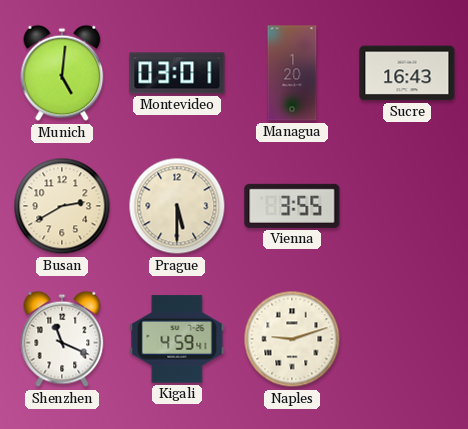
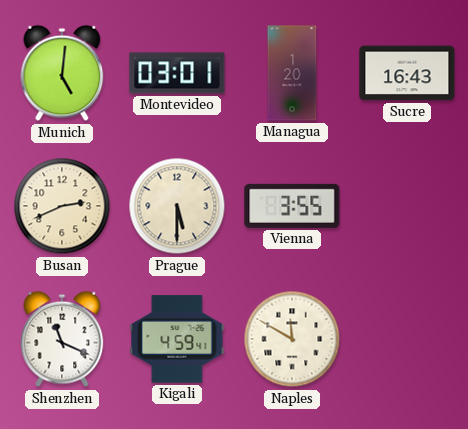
Busan: 2:40 -> 2:41 (62, 206)
Naples: 9:12 -> 11:50 (292, 339)
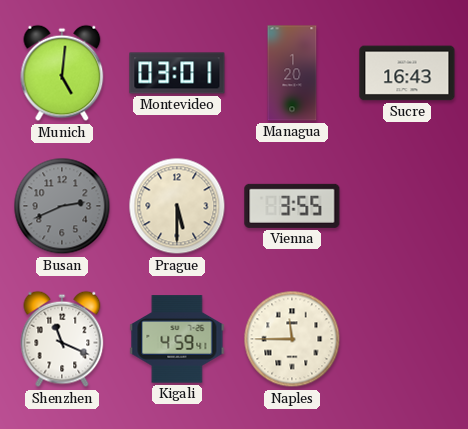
Busan dial: cream -> grey (62, 206)
Naples: 11:50 -> 11:45 (292, 339)
